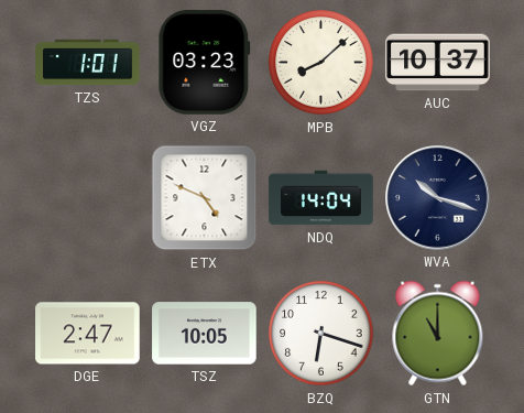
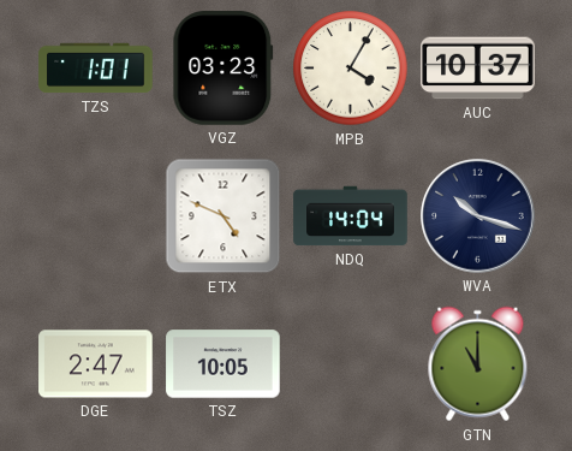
MPB: 8:08 -> 4:05 (351, 69)
BZQ: 6:18 -> none (321, 334)
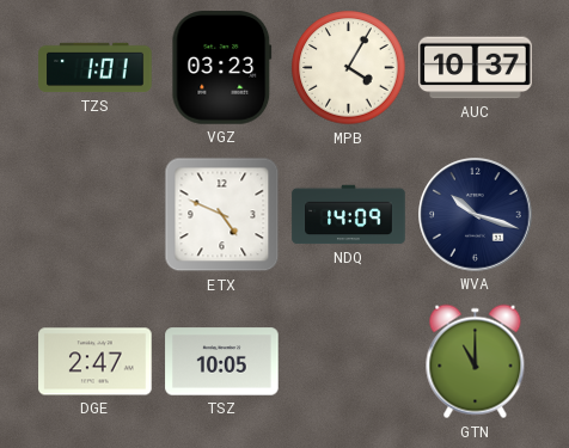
NDQ: 14:04 -> 14:09 (349, 215)
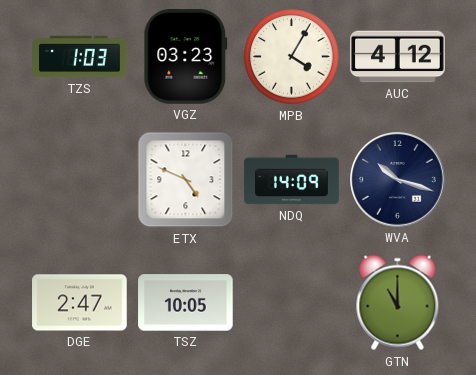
TZS: 1:01 -> 1:03 (80, 57)
AUC: 10:37 -> 4:12 (398, 57)
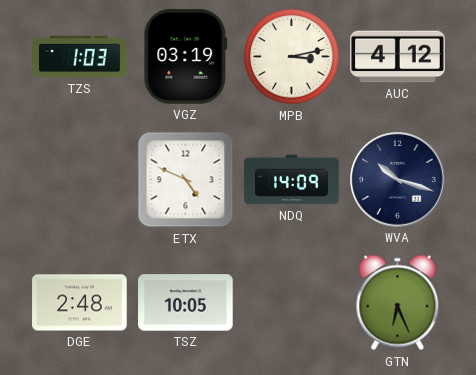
VGZ: 03:23 -> 03:19 (186, 57)
MPB: 4:05 -> 3:13 (292, 57)
DGE: 2:47 -> 2:48 (80, 303)
GTN: 11:00 -> 6:26 (398, 303)
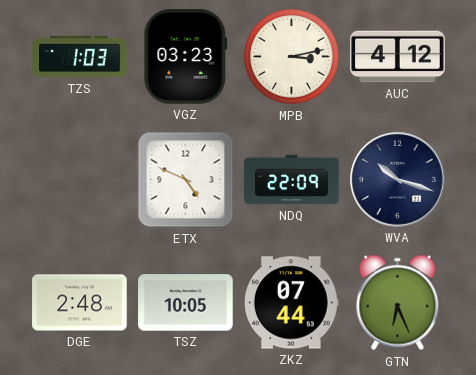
VGZ: 03:19 -> 03:23 (186, 57)
NDQ: 14:09 -> 22:09 (292, 180)
ZKZ: none -> 07:44 (291, 303)
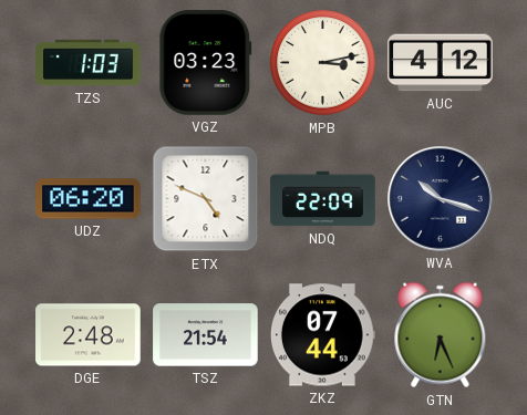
UDZ: none -> 06:20 (89, 199)
TSZ: 10:05 -> 21:54 (206, 335)
